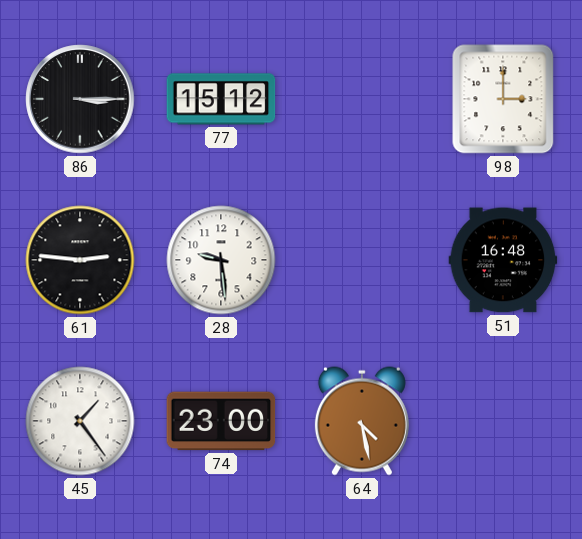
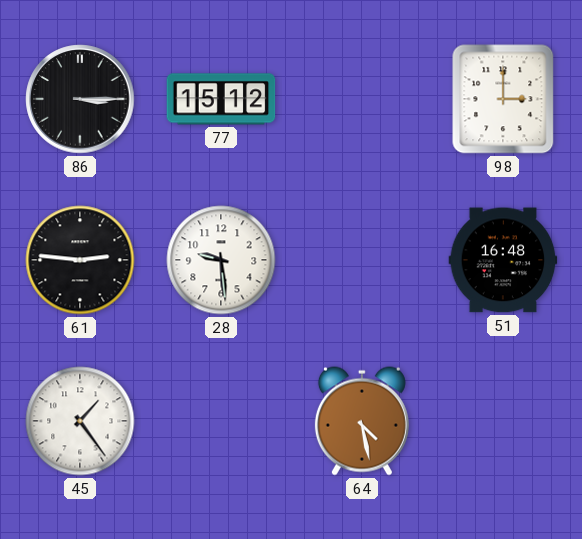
74: 23:00 -> none (221, 421)
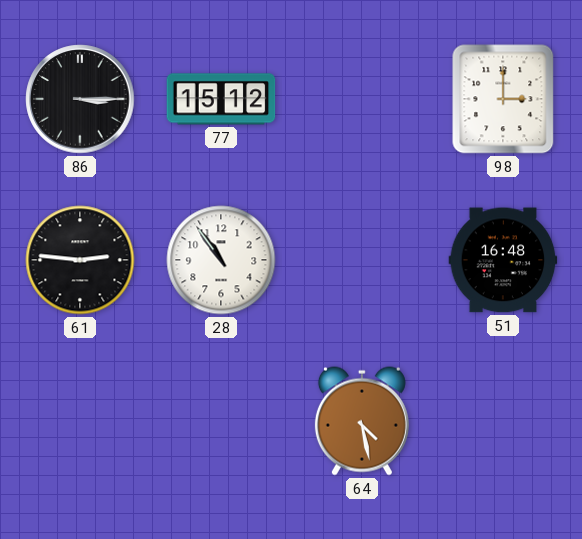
28: 9:29 -> 10:54 (221, 260)
45: 1:24 -> none (80, 421)
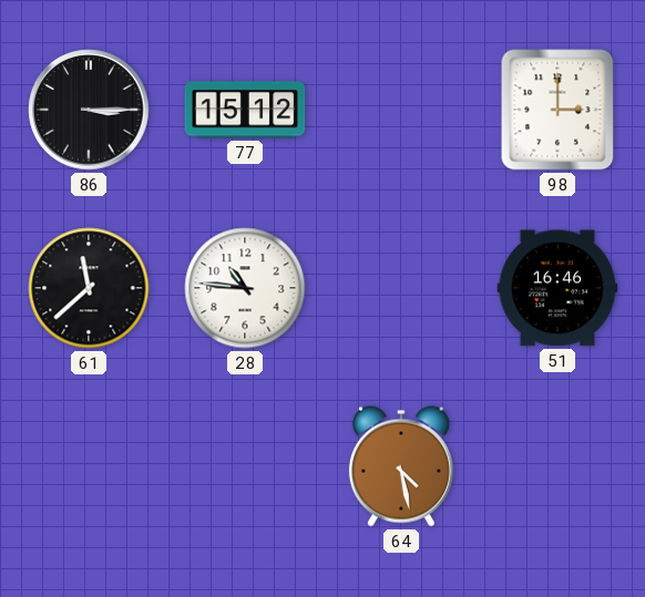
61: 2:46 -> 11:38 (89, 288)
28: 10:54 -> 10:46 (245, 288)
51: 16:48 -> 16:46 (557, 288)
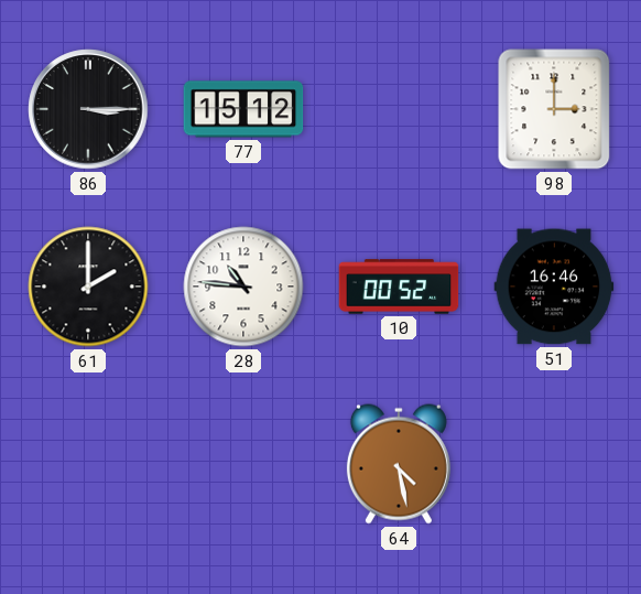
61: 11:38 -> 2:00 (88, 287)
10: none -> 00:52 (399, 287)
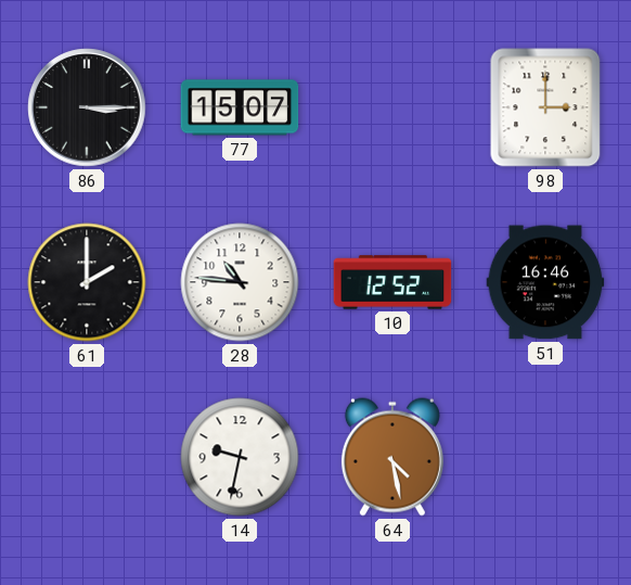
77: 15:12 -> 15:07 (240, 107)
10: 00:52 -> 12:52 (392, 282)
14: none -> 9:32 (240, 457)
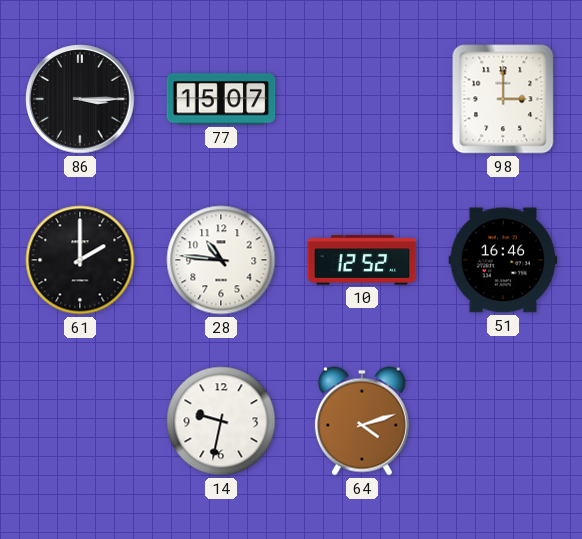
64: 4:28 -> 4:12 (362, 421)
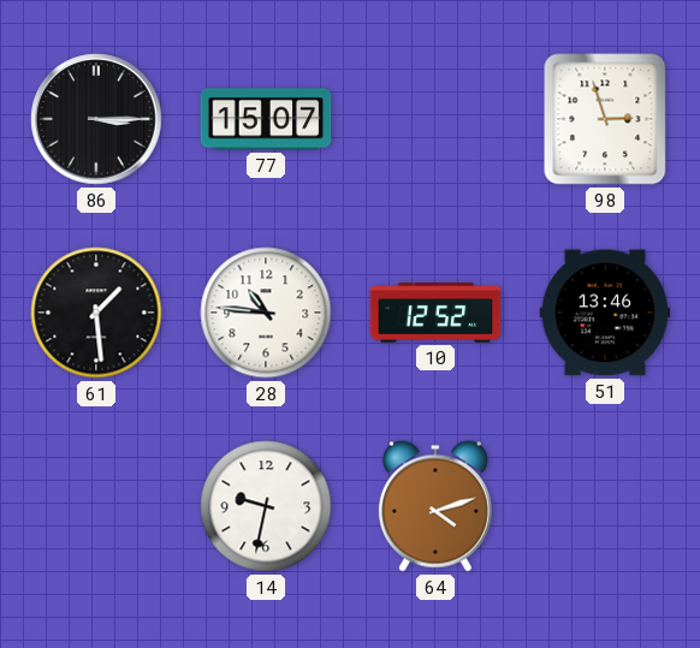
98: 3:00 -> 2:57 (605, 119)
61: 2:00 -> 1:29 (96, 313)
51: 16:46 -> 13:46 (605, 313)
